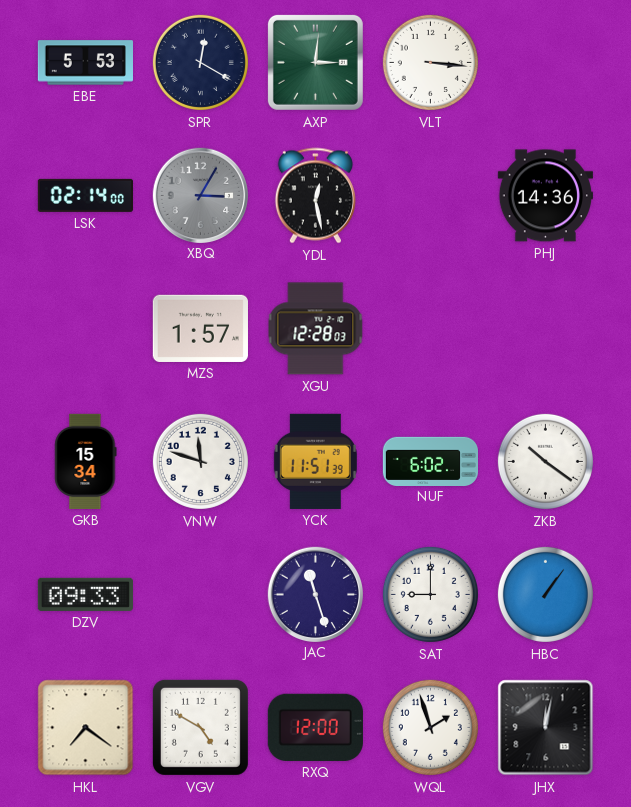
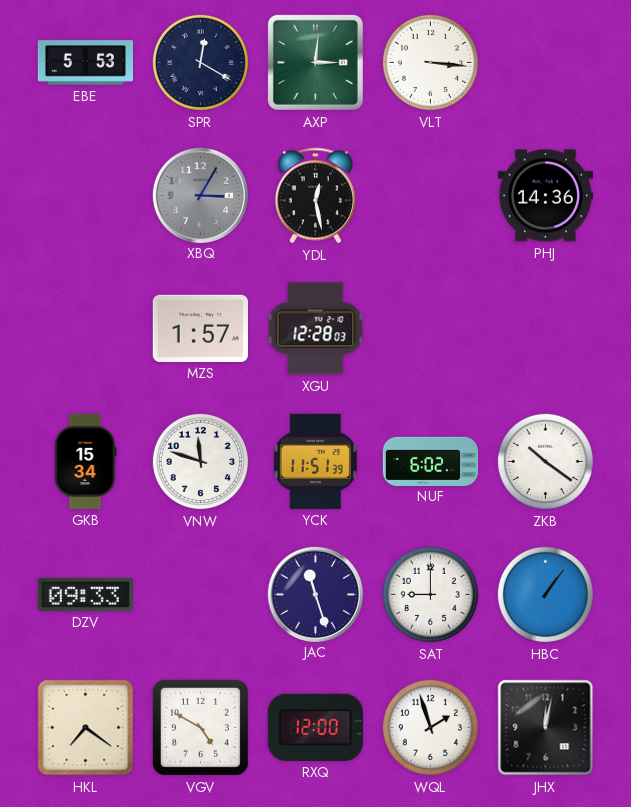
LSK: 02:14 -> none (85, 195)
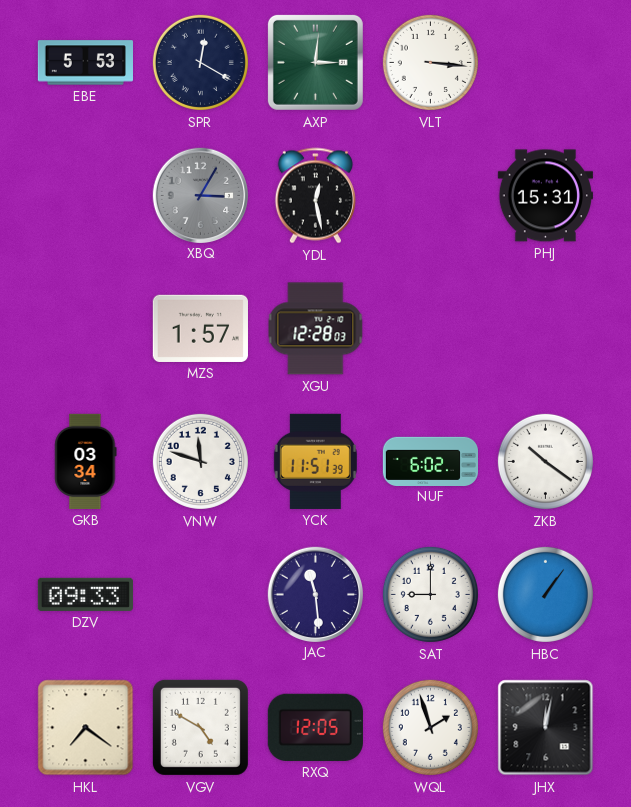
PHJ: 14:36 -> 15:31 (545, 196)
GKB: 15:34 -> 03:34 (86, 461)
JAC: 11:27 -> 11:29 (315, 594)
RXQ: 12:00 -> 12:05 (315, 727)
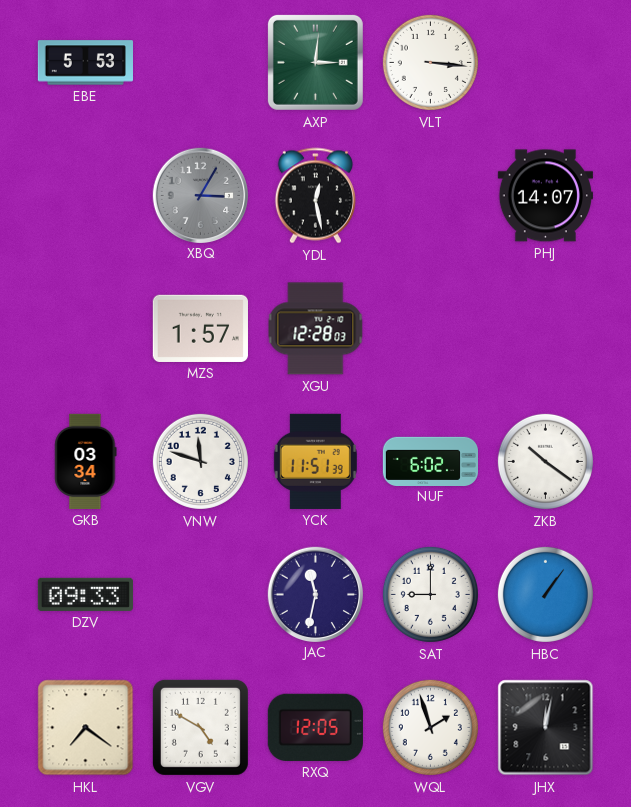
SPR: 12:20 -> none (200, 62)
PHJ: 15:31 -> 14:07 (545, 196)
JAC: 11:29 -> 11:32 (315, 594)
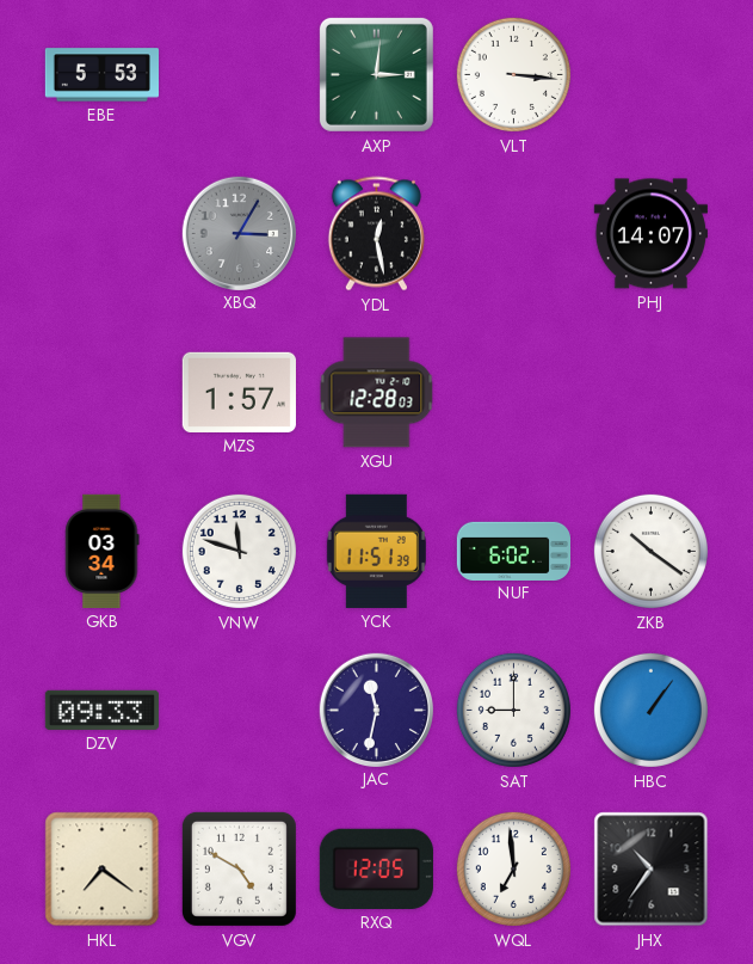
WQL: 1:57 -> 6:59 (513, 868)
JHX: 12:02 -> 10:36 (652, 870)
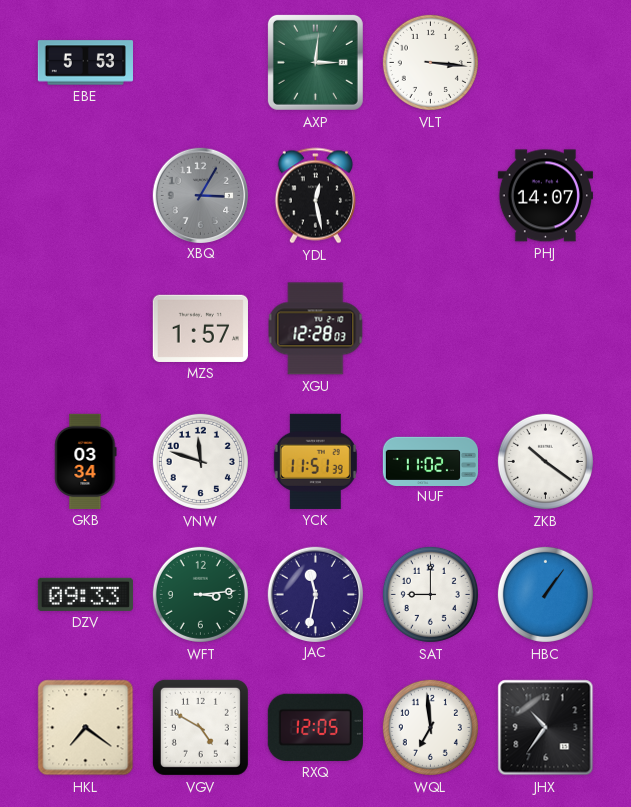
NUF: 6:02 -> 11:02 (430, 461)
WFT: none -> 3:14 (200, 594)
